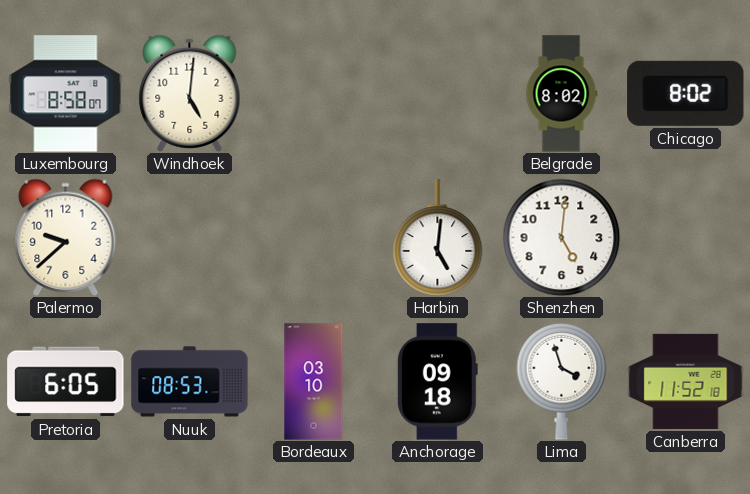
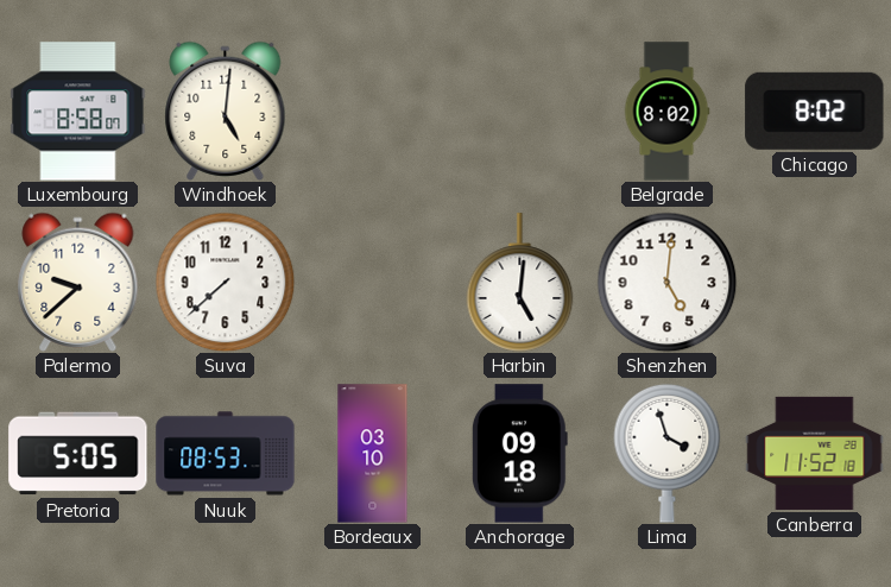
Suva: none -> 7:38 (225, 282)
Pretoria: 6:05 -> 5:05 (78, 454)
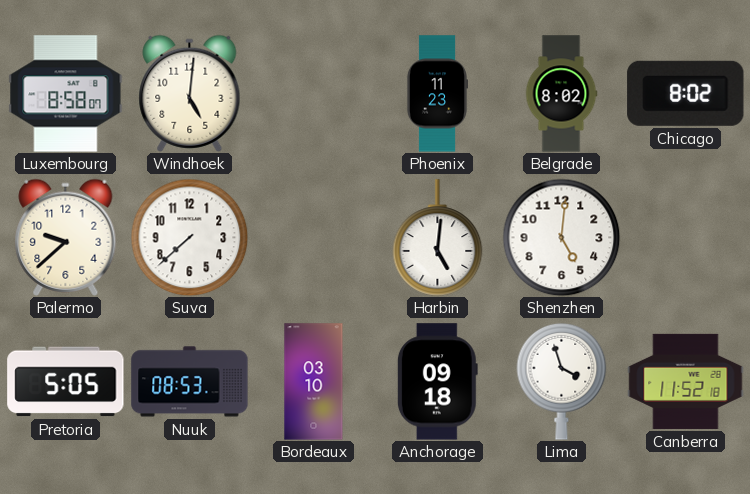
Phoenix: none -> 11:23 (436, 94)
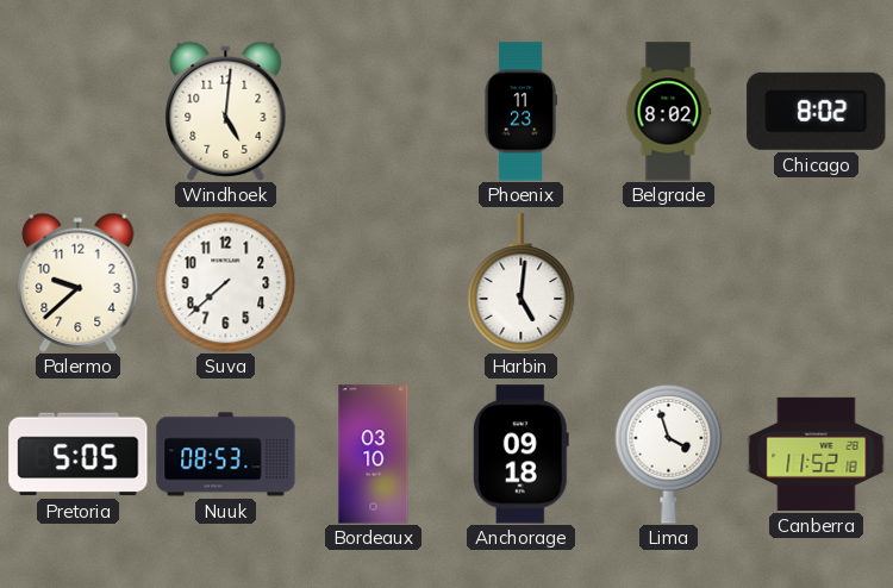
Luxembourg: 8:58 -> none (66, 94)
Shenzhen: 5:01 -> none (561, 237)
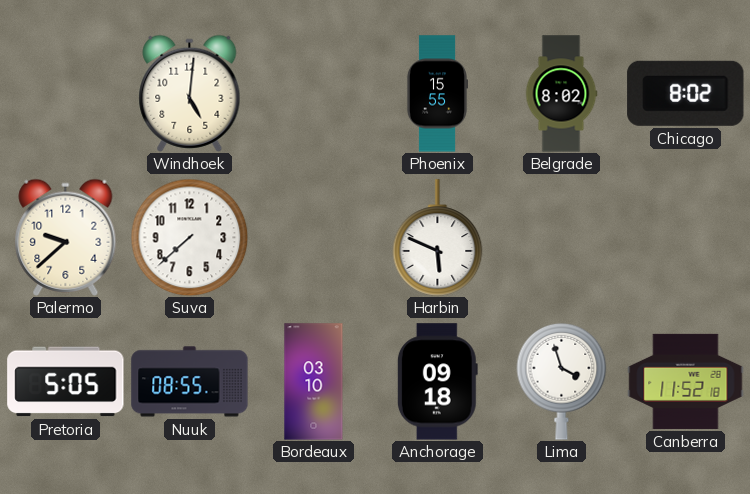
Phoenix: 11:23 -> 15:55 (436, 94)
Harbin: 5:01 -> 5:49 (438, 238)
Nuuk: 08:53 -> 08:55 (190, 382)
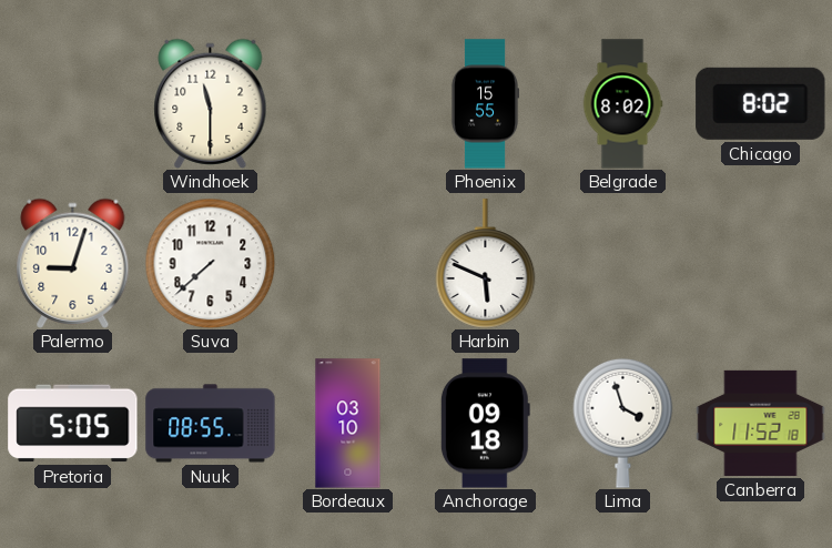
Windhoek: 5:01 -> 11:30 (211, 103)
Palermo: 9:38 -> 9:03 (73, 263)
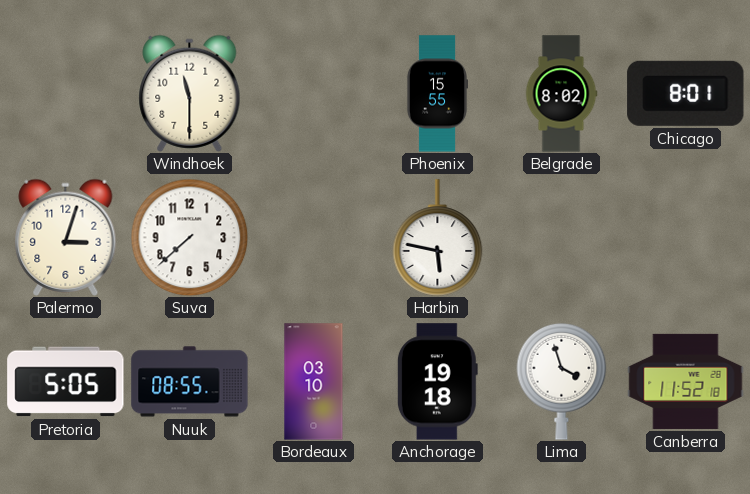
Chicago: 8:02 -> 8:01 (686, 93)
Palermo: 9:03 -> 3:03 (66, 237)
Harbin: 5:49 -> 5:47 (438, 238)
Anchorage: 09:18 -> 19:18 (437, 382)
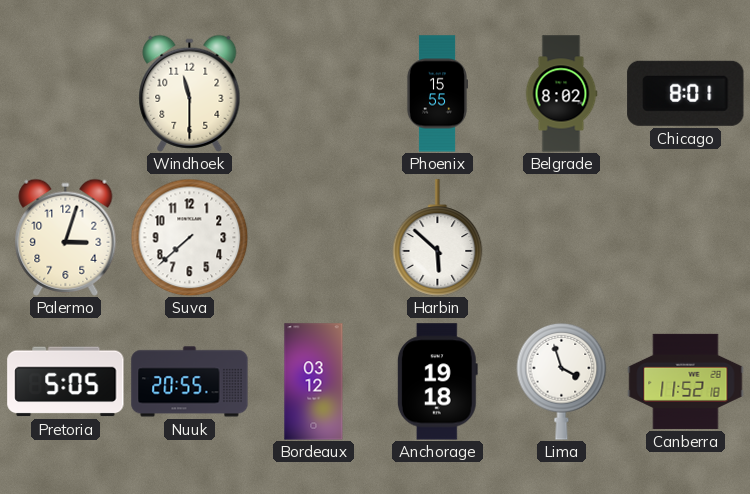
Harbin: 5:47 -> 5:52 (438, 238)
Nuuk: 08:55 -> 20:55 (190, 382)
Bordeaux: 03:10 -> 03:12 (314, 382)
